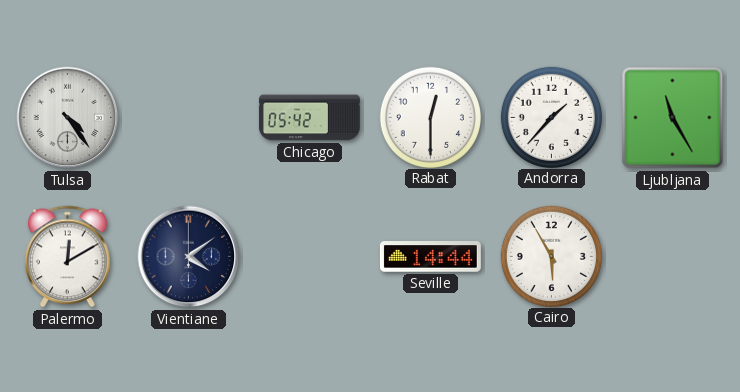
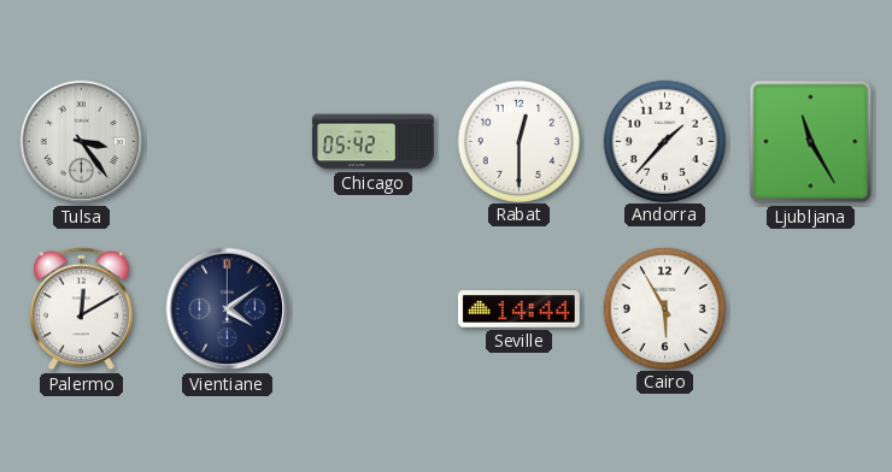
Tulsa: 4:24 -> 3:24 (82, 142)
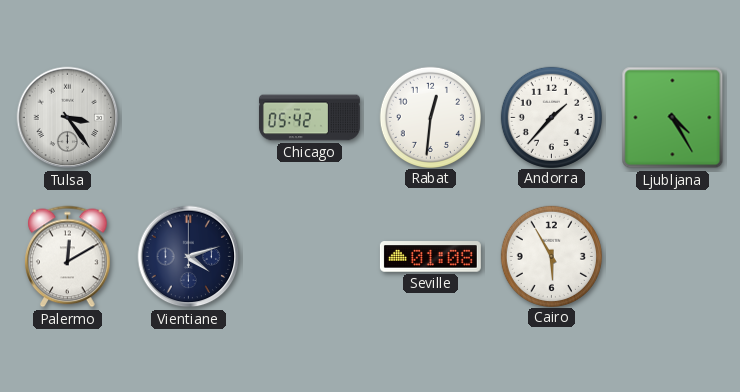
Rabat: 12:30 -> 12:31 (430, 117)
Ljubljana: 11:25 -> 4:25 (673, 118)
Vientiane: 4:09 -> 4:12 (189, 257)
Seville: 14:44 -> 01:08 (430, 257)
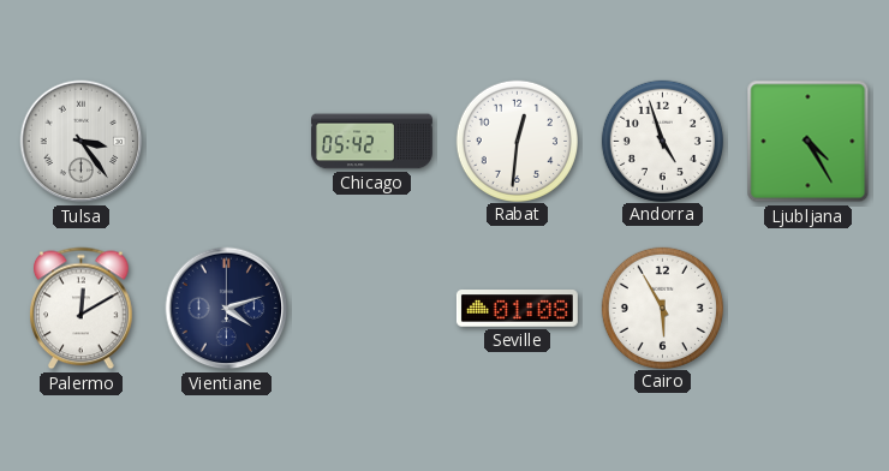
Andorra: 1:37 -> 4:57 (662, 141)
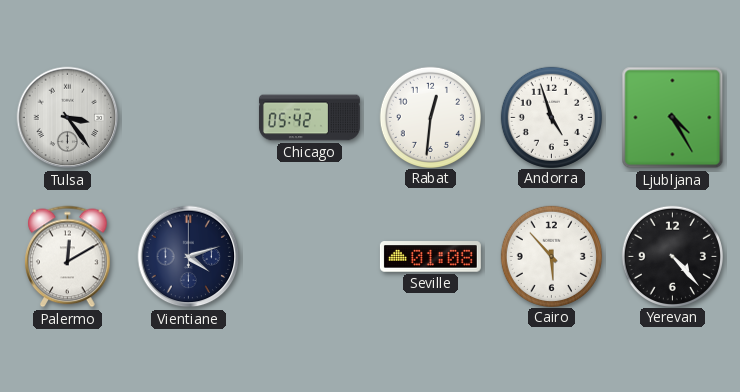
Cairo: 5:55 -> 5:53 (551, 256)
Yerevan: none -> 4:23 (672, 256)
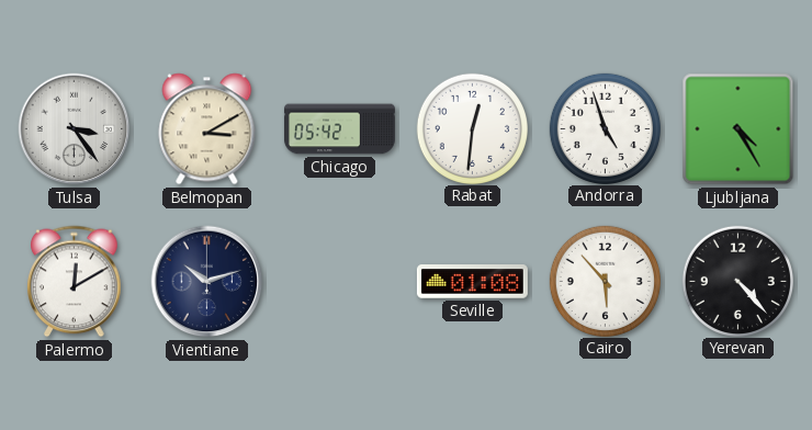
Belmopan: none -> 3:10 (207, 129)
Vientiane: 4:12 -> 10:12 (207, 282)
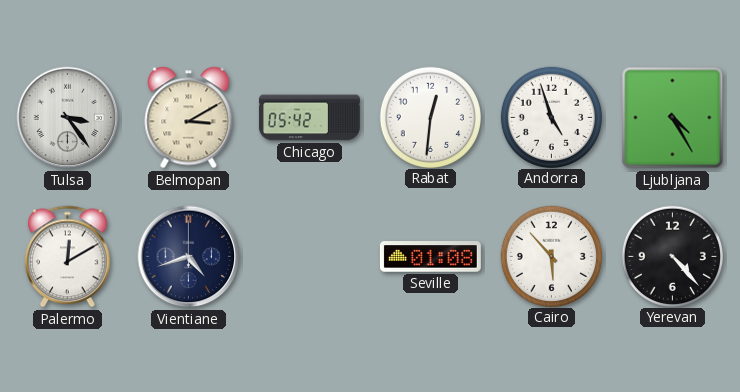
Vientiane: 10:12 -> 4:42 (189, 257)
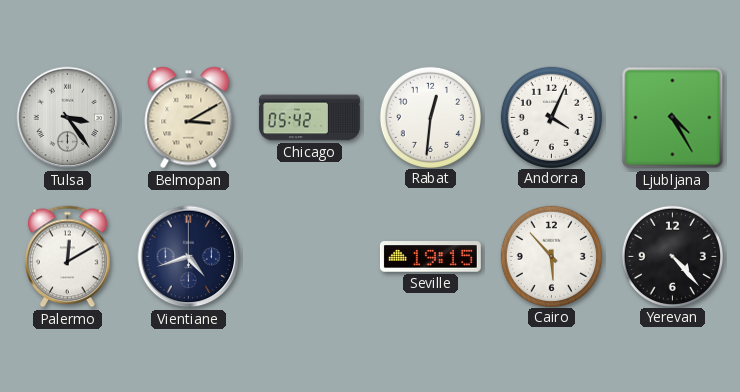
Andorra: 4:57 -> 4:04 (551, 117)
Seville: 01:08 -> 19:15 (430, 257)
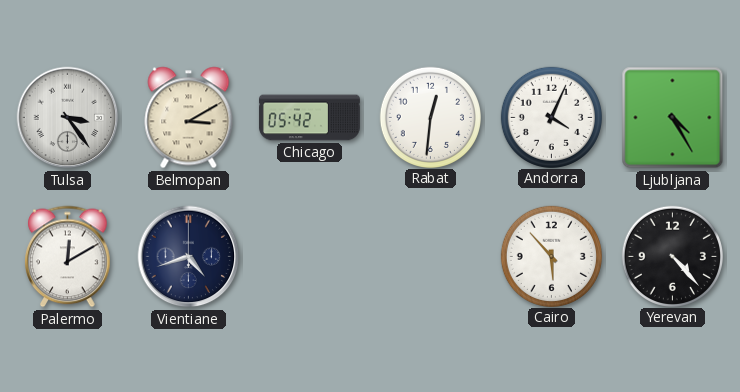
Seville: 19:15 -> none (430, 257)
